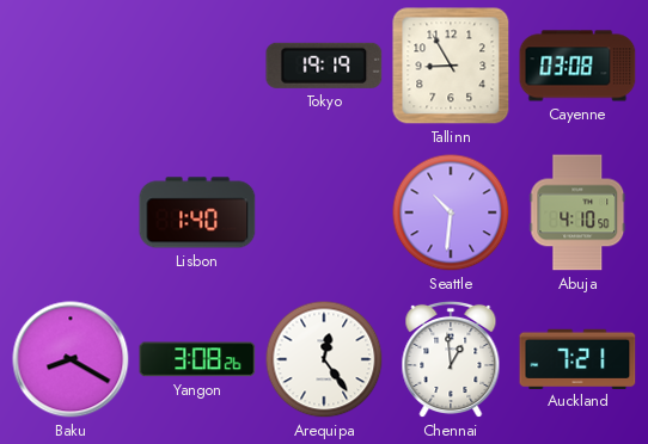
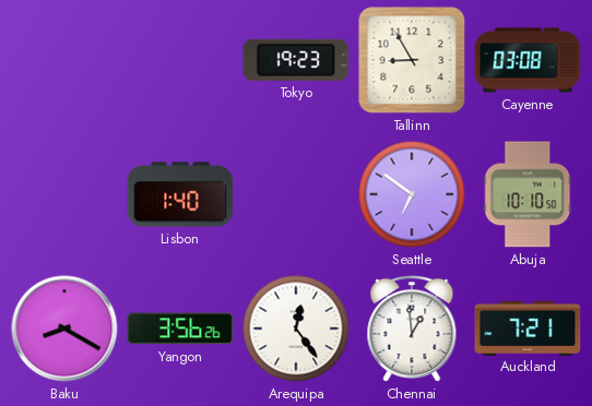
Tokyo: 19:19 -> 19:23 (296, 60)
Seattle: 10:31 -> 6:51 (412, 194)
Abuja: 4:10 -> 10:10 (528, 194)
Yangon: 3:08 -> 3:56 (180, 329)
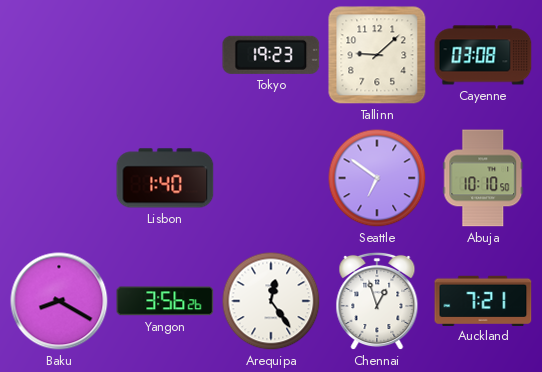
Tallinn: 8:55 -> 9:08 (377, 55)
Chennai: 12:59 -> 12:57 (377, 301)
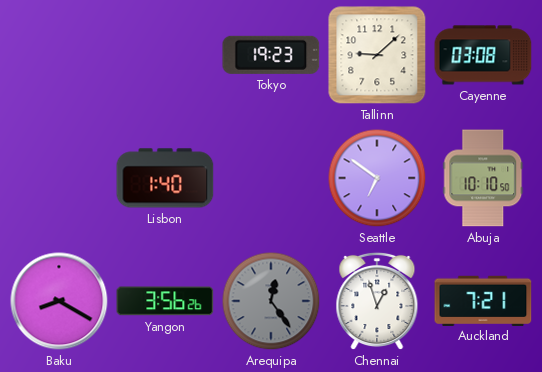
Arequipa dial: white -> grey (271, 301)
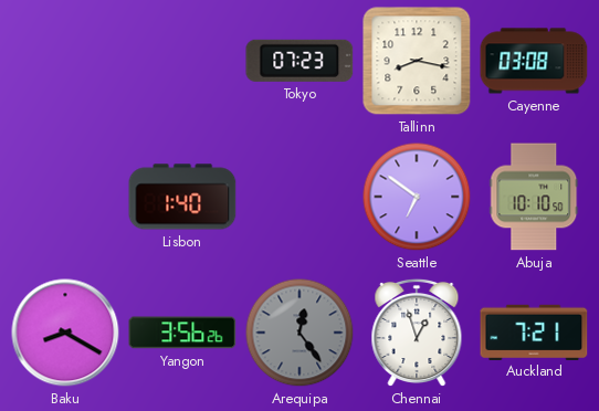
Tokyo: 19:23 -> 07:23 (299, 61)
Tallinn: 9:08 -> 8:17 (417, 61)
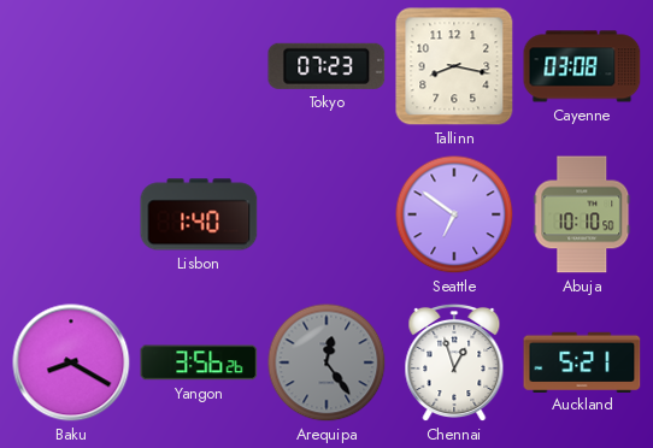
Auckland: 7:21 -> 5:21 (582, 361)
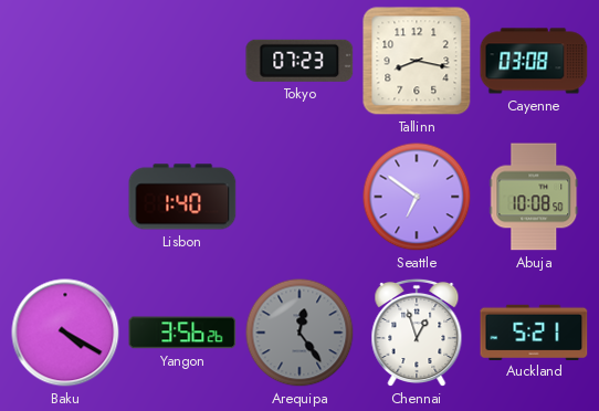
Abuja: 10:10 -> 10:08 (534, 197)
Baku: 8:20 -> 4:20 (65, 333)
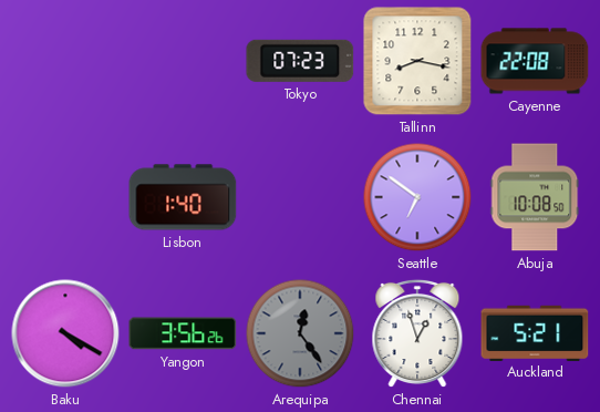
Cayenne: 03:08 -> 22:08 (535, 61)
